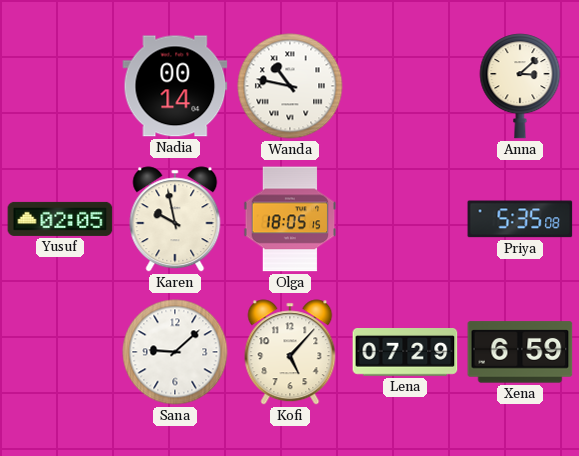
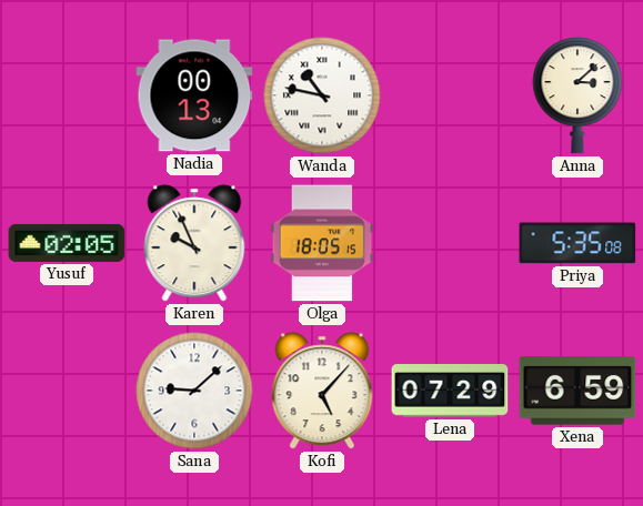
Nadia: 00:14 -> 00:13 (194, 95)
Karen: 9:58 -> 9:56 (194, 243)
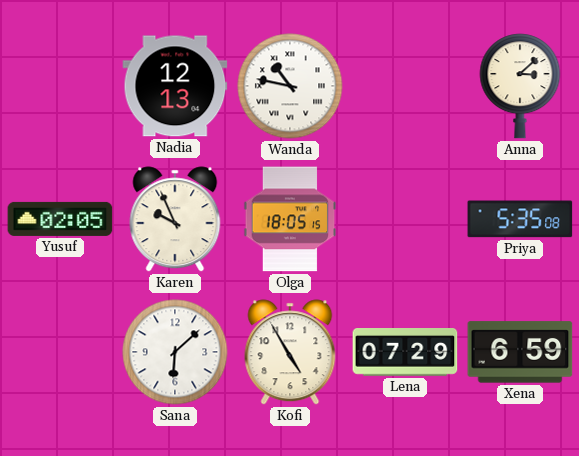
Nadia: 00:13 -> 12:13 (175, 86)
Sana: 9:08 -> 6:08 (175, 352)
Kofi: 5:07 -> 4:55 (290, 352)
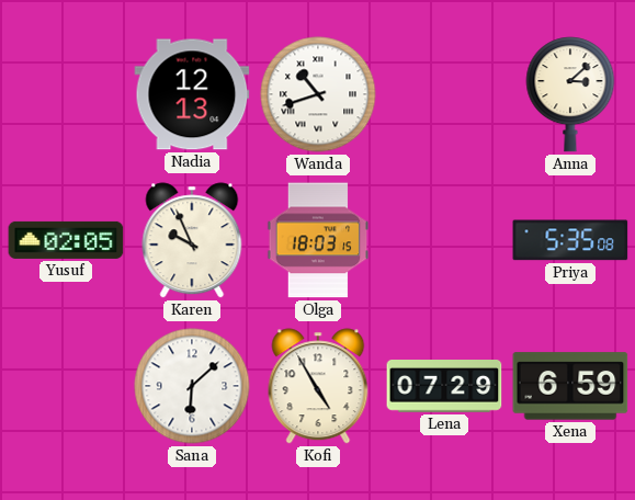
Wanda: 10:47 -> 10:42 (318, 94)
Olga: 18:05 -> 18:03 (318, 240)
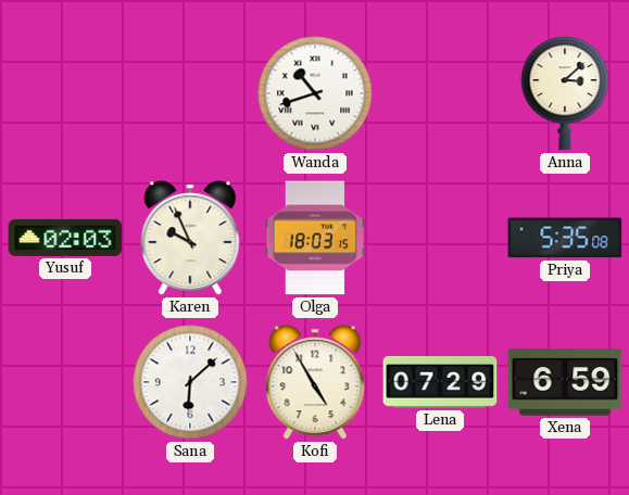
Nadia: 12:13 -> none (192, 94)
Yusuf: 02:05 -> 02:03 (65, 238)
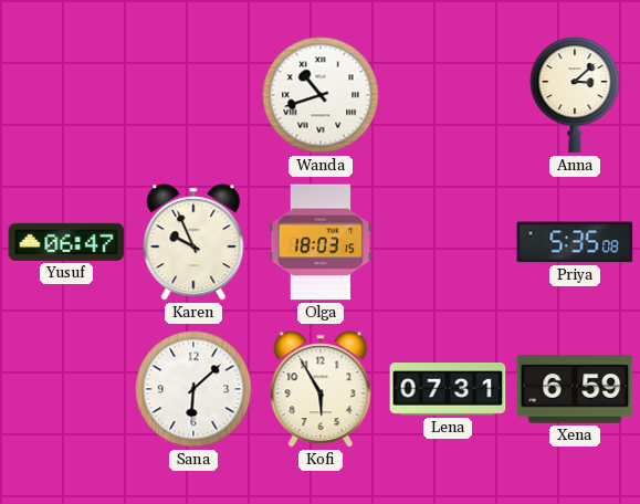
Yusuf: 02:03 -> 06:47 (66, 242)
Kofi: 4:55 -> 5:55 (321, 389)
Lena: 07:29 -> 07:31 (448, 390)
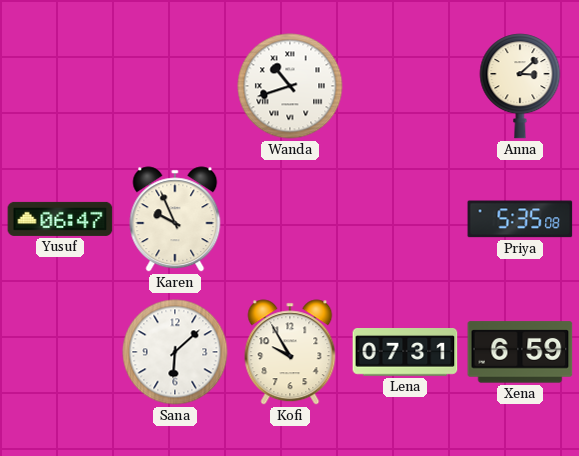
Olga: 18:03 -> none (321, 242)
Kofi: 5:55 -> 9:55 (290, 352)
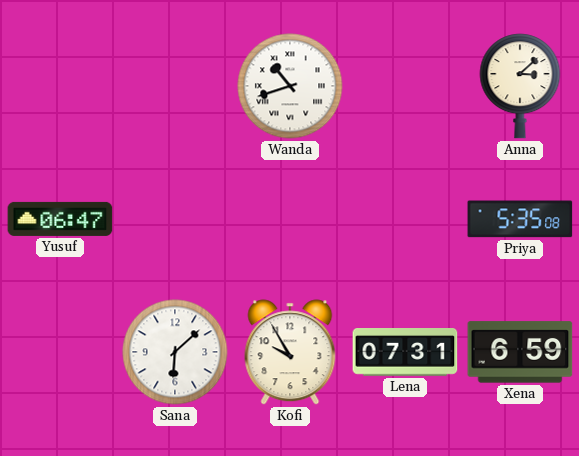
Karen: 9:56 -> none (175, 219)
